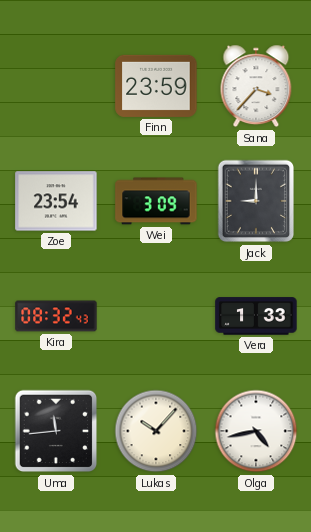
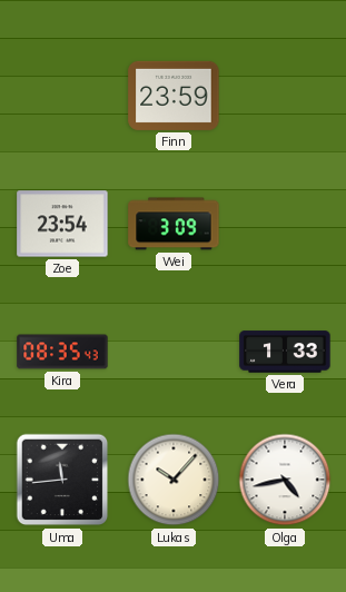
Sana: 3:37 -> none (256, 86)
Jack: 9:00 -> none (255, 201)
Kira: 08:32 -> 08:35 (62, 352)
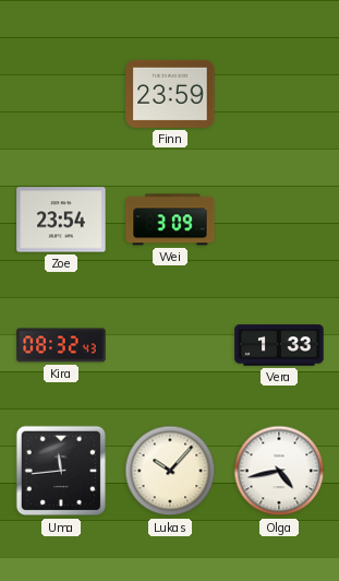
Kira: 08:35 -> 08:32 (61, 345)
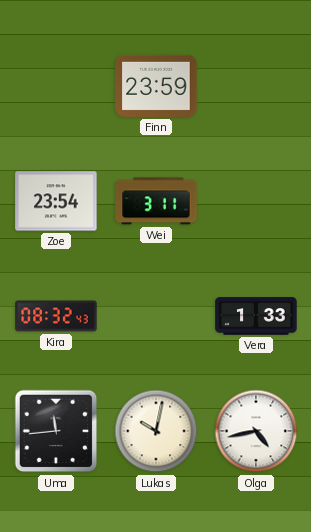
Wei: 3:09 -> 3:11 (156, 201)
Lukas: 10:07 -> 10:02 (156, 431)
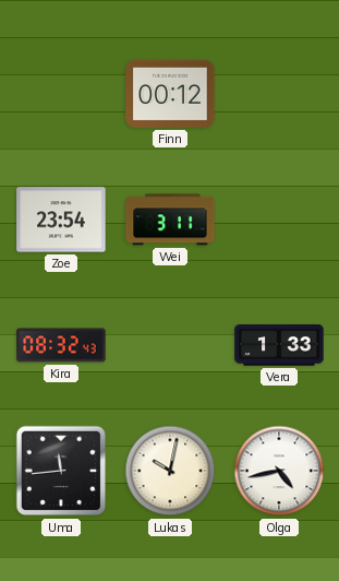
Finn: 23:59 -> 00:12 (170, 94)
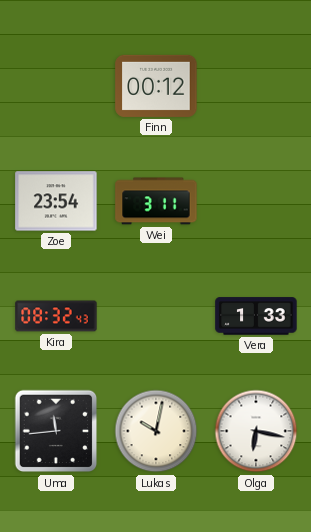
Olga: 4:43 -> 6:17 (256, 431)
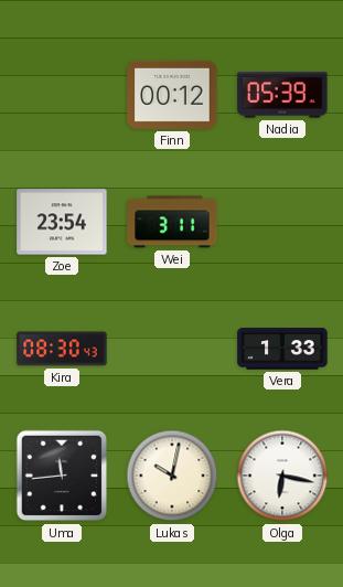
Nadia: none -> 05:39 (282, 95)
Kira: 08:32 -> 08:30 (62, 349)
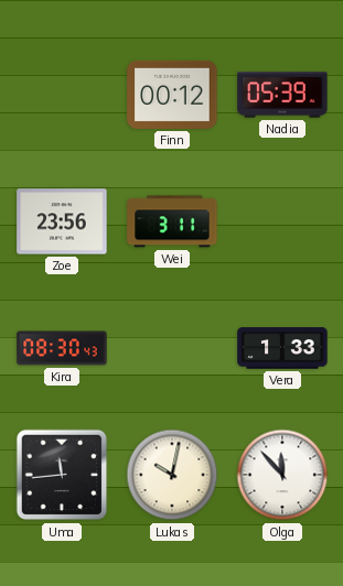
Zoe: 23:54 -> 23:56 (62, 221)
Olga: 6:17 -> 11:53 (282, 475)
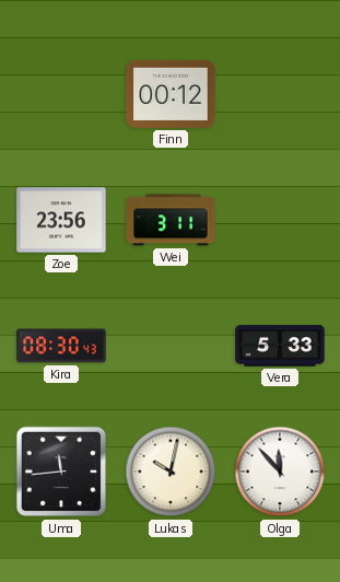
Nadia: 05:39 -> none (282, 95)
Vera: 1:33 -> 5:33 (280, 346)
